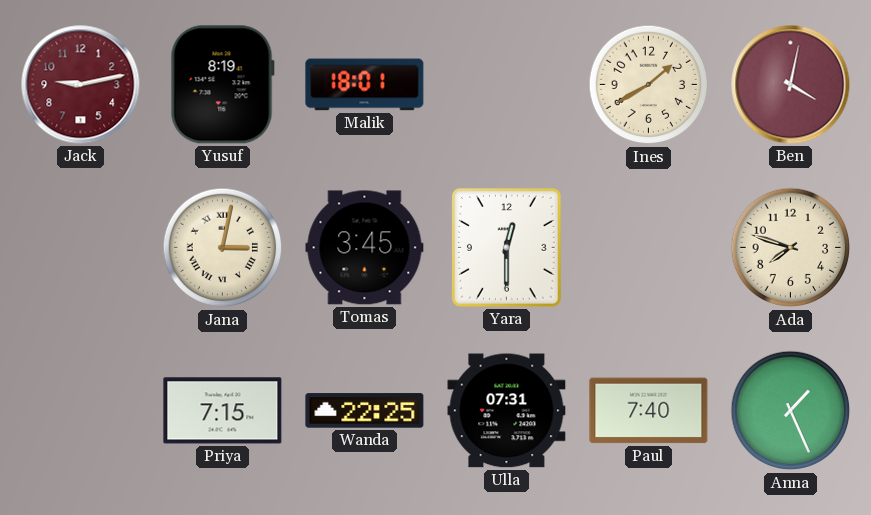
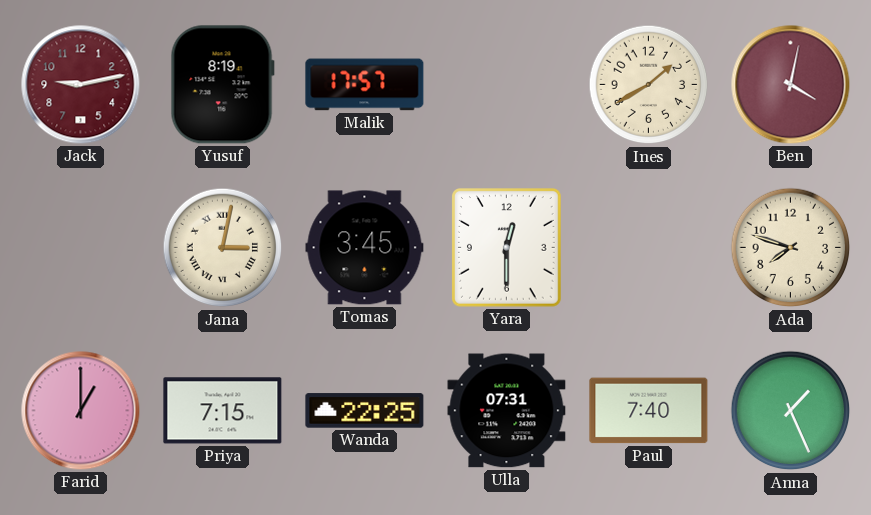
Malik: 18:01 -> 17:57 (365, 85)
Farid: none -> 1:00 (81, 411)
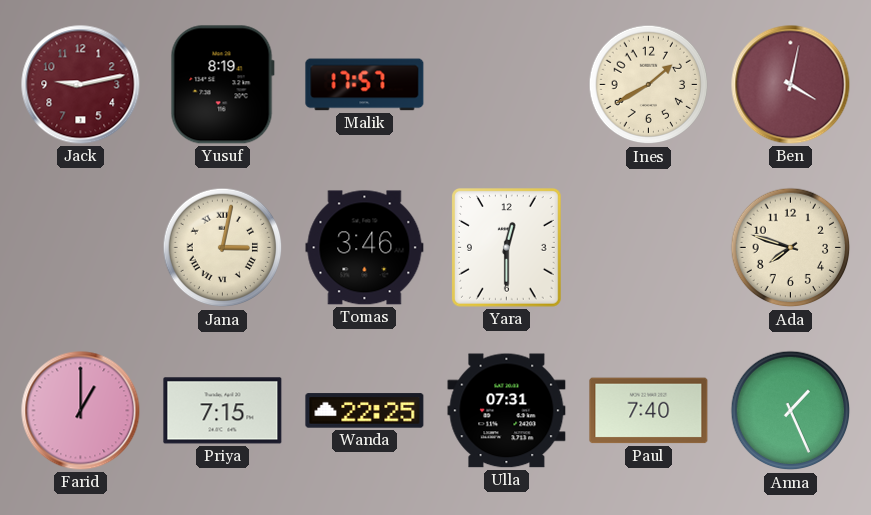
Tomas: 3:45 -> 3:46 (365, 248)
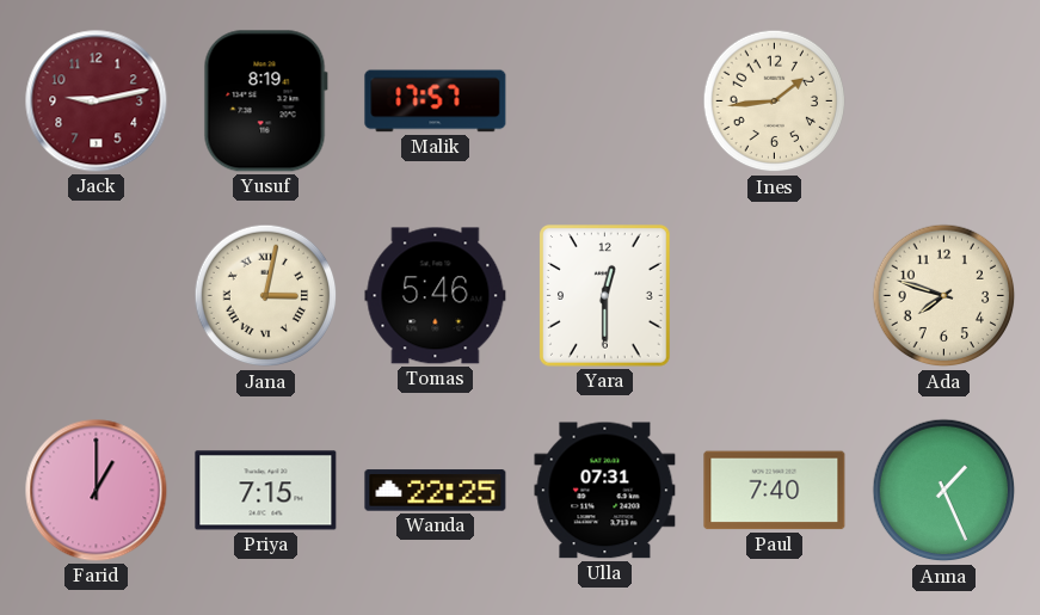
Ines: 1:40 -> 1:44 (775, 102)
Ben: 4:02 -> none (791, 85)
Tomas: 3:46 -> 5:46 (436, 296)
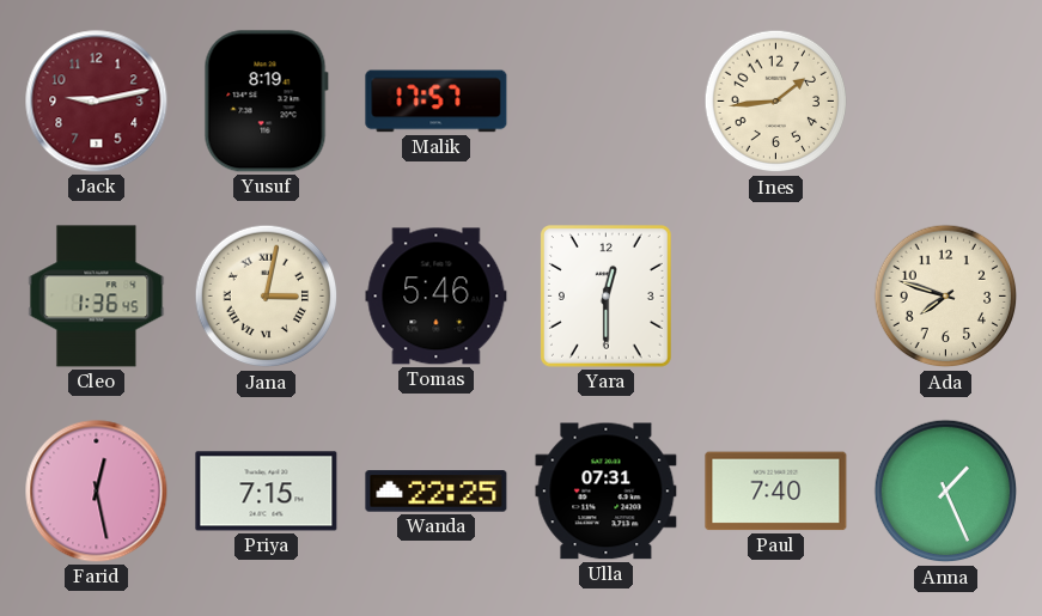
Cleo: none -> 1:36 (97, 297)
Farid: 1:00 -> 12:28 (97, 492)
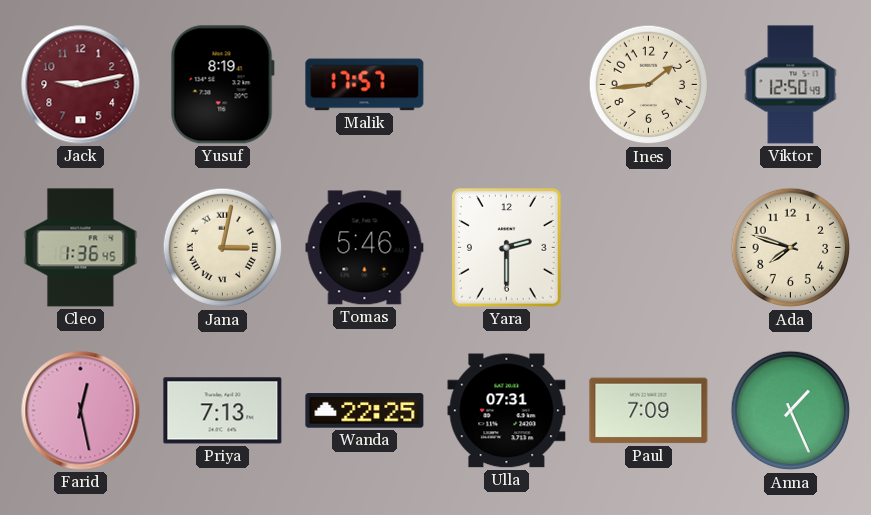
Viktor: none -> 12:50 (791, 85)
Yara: 12:30 -> 2:30 (507, 248)
Priya: 7:15 -> 7:13 (223, 411)
Paul: 7:40 -> 7:09 (649, 411)
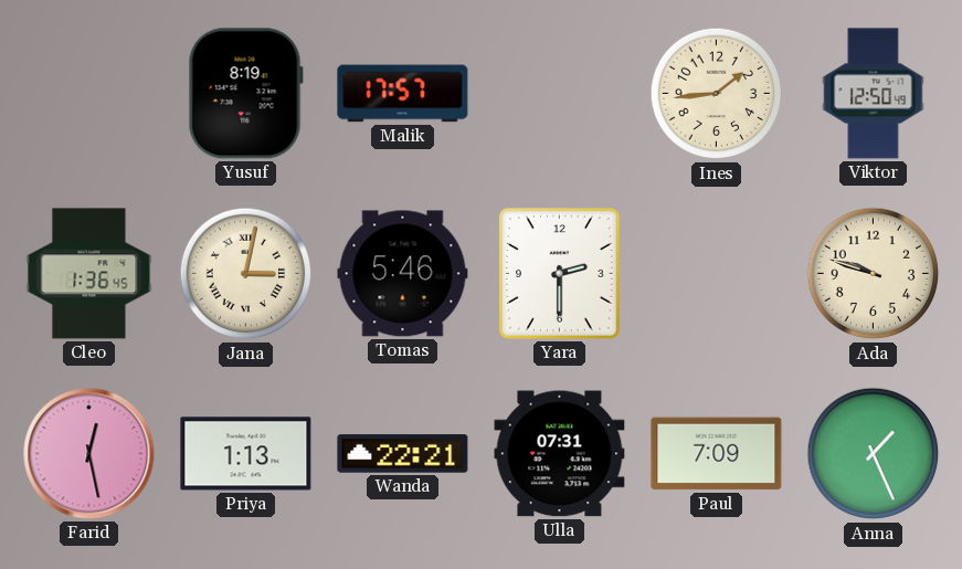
Jack: 9:13 -> none (81, 85)
Ada: 7:48 -> 9:48 (874, 274)
Priya: 7:13 -> 1:13 (246, 454)
Wanda: 22:25 -> 22:21 (403, 454)
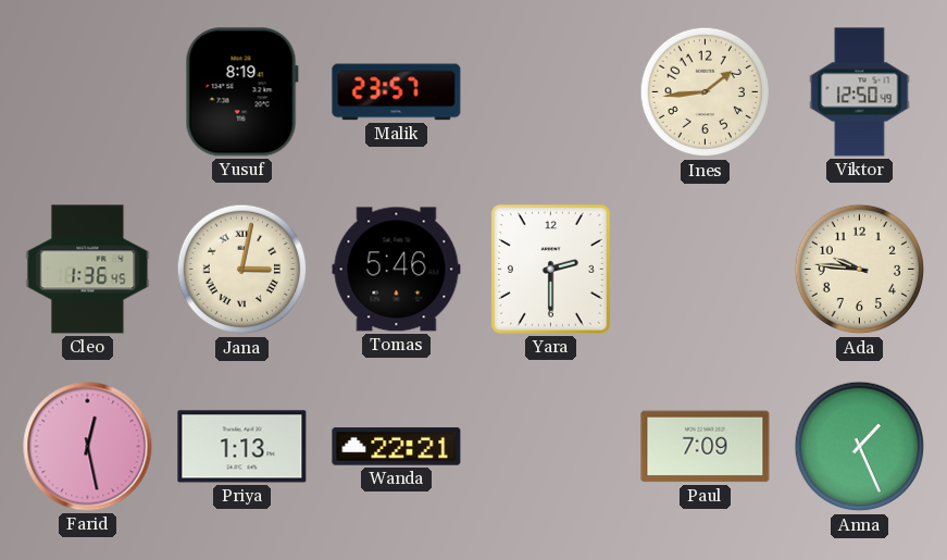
Malik: 17:57 -> 23:57 (397, 92)
Ada: 9:48 -> 9:46 (860, 270)
Ulla: 07:31 -> none (560, 454)
